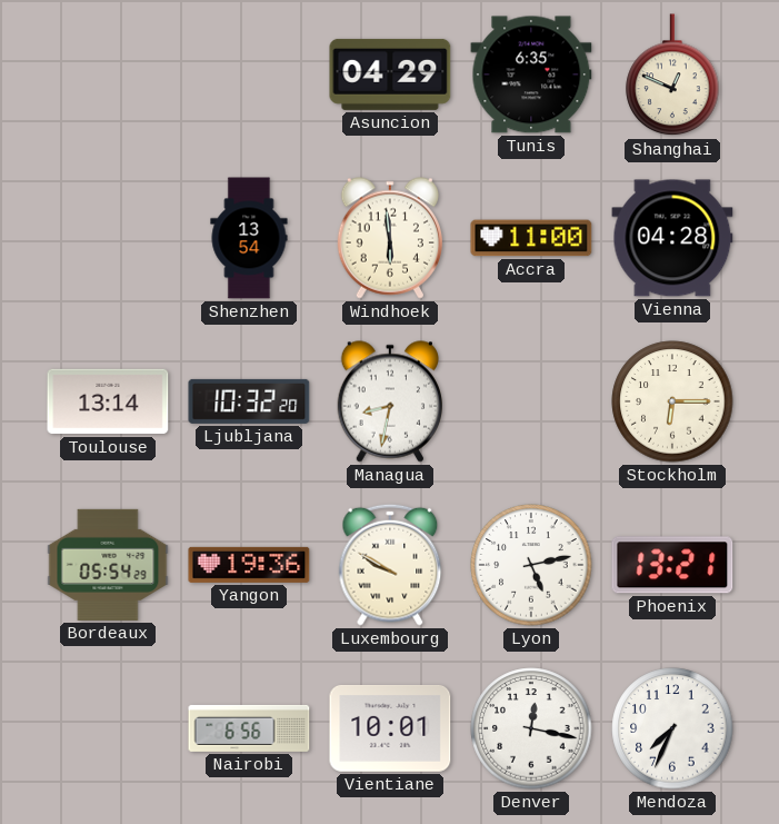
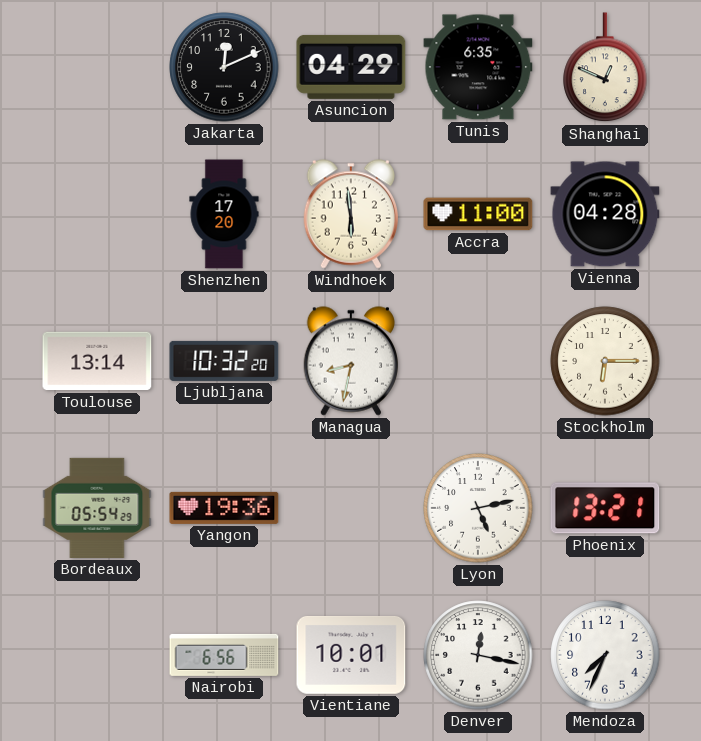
Jakarta: none -> 12:11 (224, 67)
Shenzhen: 13:54 -> 17:20 (224, 214)
Luxembourg: 9:50 -> none (390, 565)
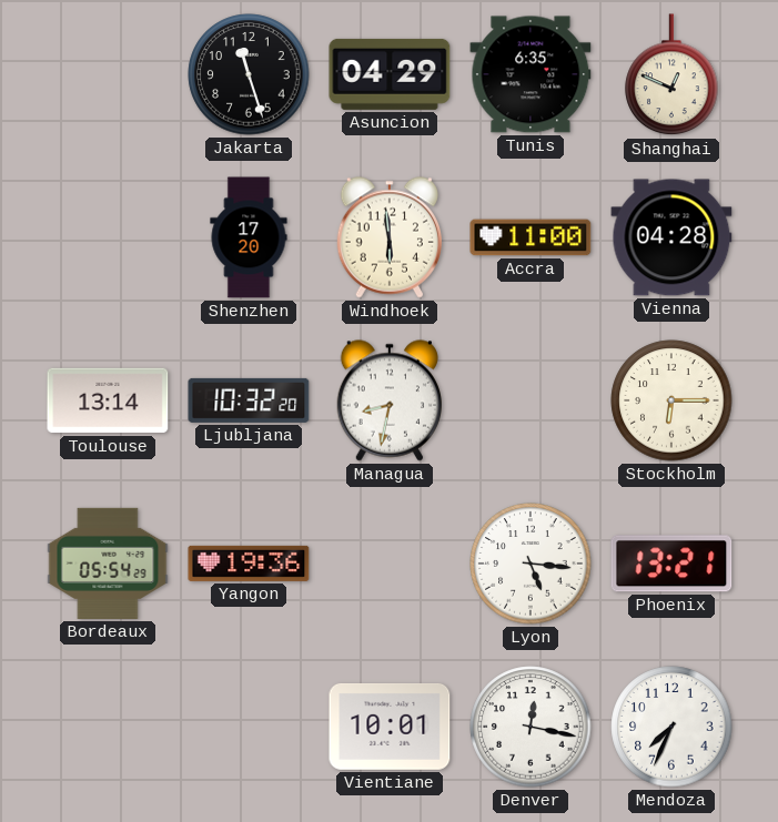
Jakarta: 12:11 -> 11:27 (249, 74)
Lyon: 5:13 -> 5:16 (531, 564)
Nairobi: 6:56 -> none (224, 655)
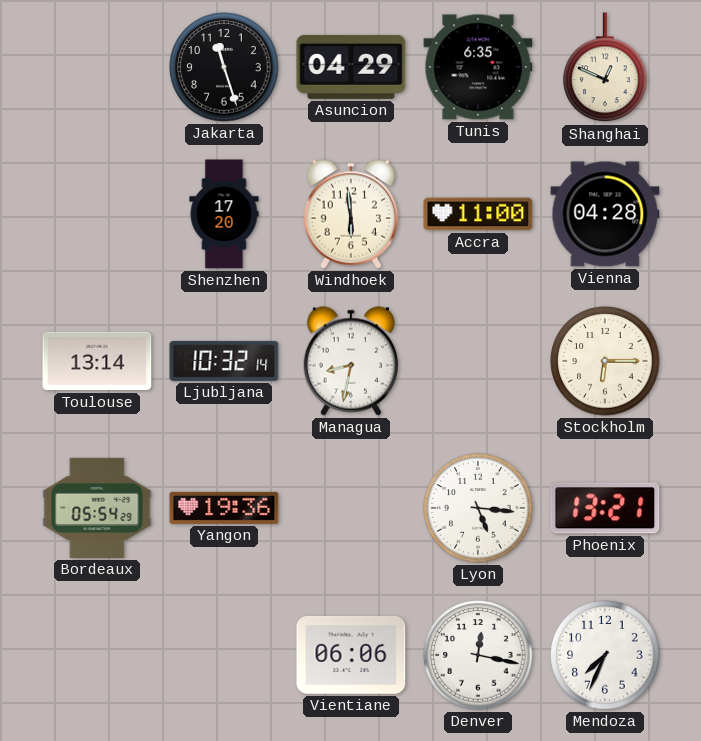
Ljubljana: 10:32:20 -> 10:32:14 (224, 361)
Vientiane: 10:01 -> 06:06 (351, 655)
